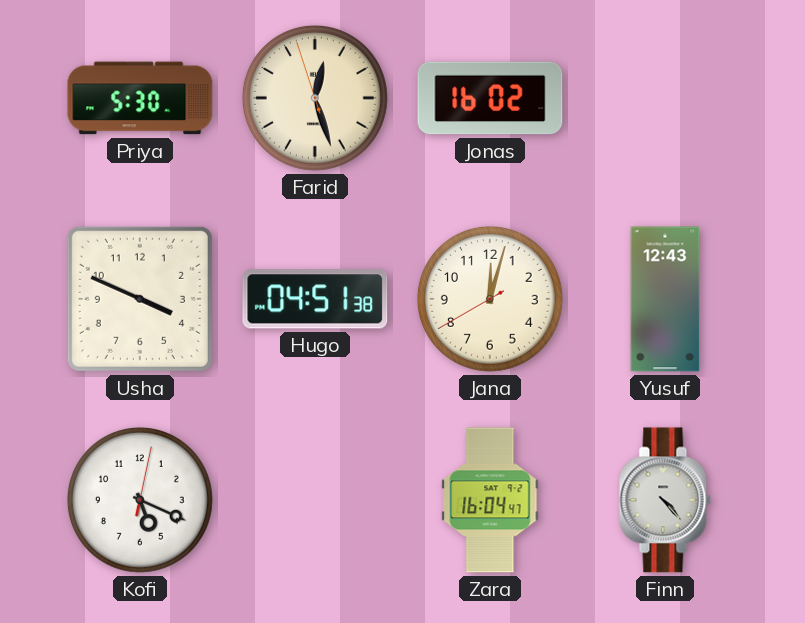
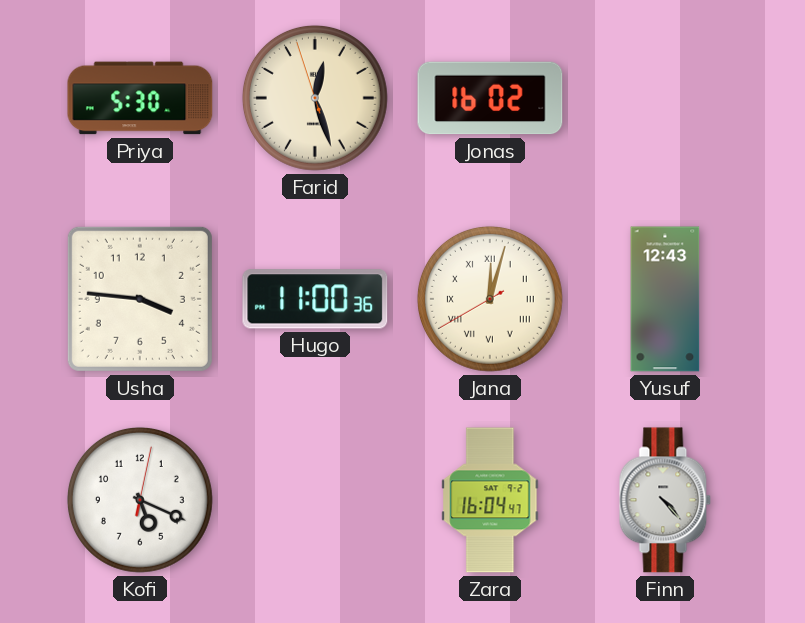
Usha: 3:49 -> 3:46 (140, 299)
Hugo: 04:51 -> 11:00 (315, 299)
Jana numerals: Arabic -> Roman (490, 299)
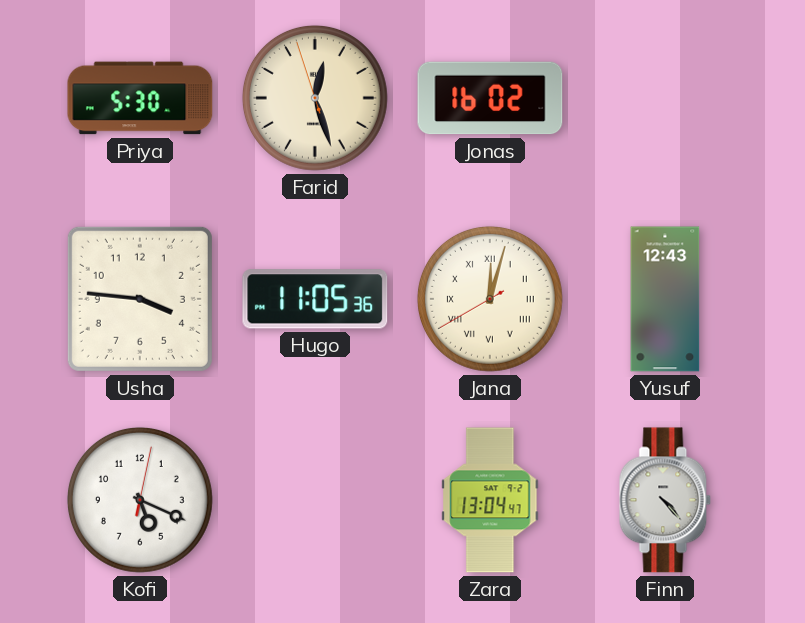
Hugo: 11:00 -> 11:05 (315, 299)
Zara: 16:04 -> 13:04 (490, 500)
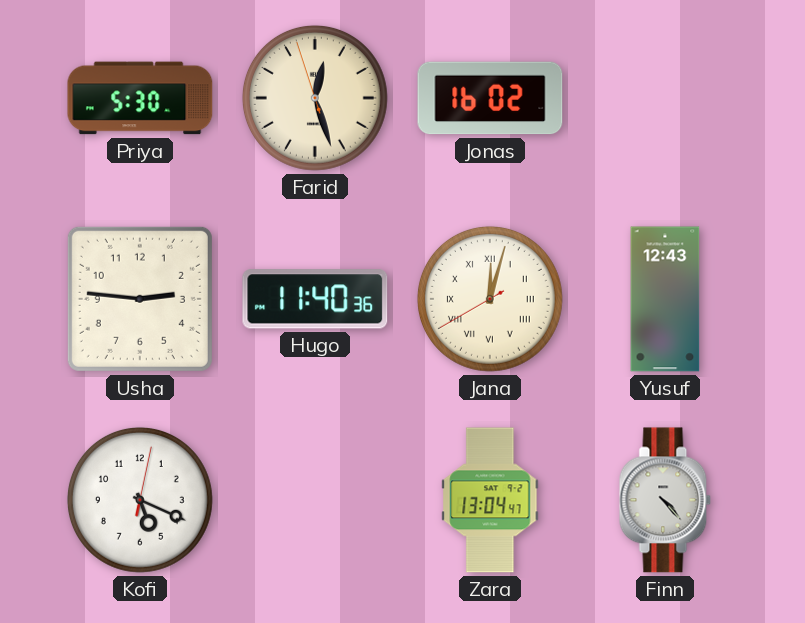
Usha: 3:46 -> 2:46 (140, 299)
Hugo: 11:05 -> 11:40 (315, 299)
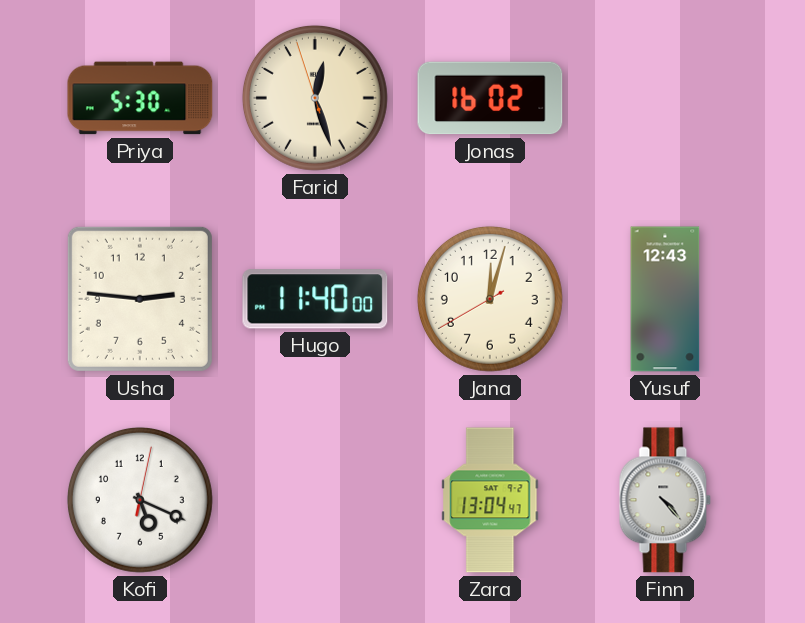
Hugo: 11:40:36 -> 11:40:00 (315, 299)
Jana numerals: Roman -> Arabic (490, 299)
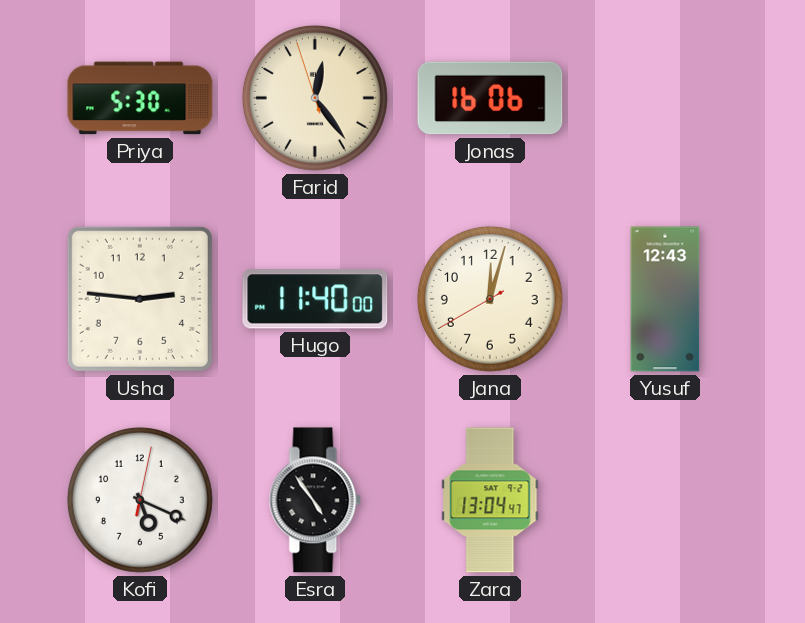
Farid: 12:26 -> 12:23 (315, 98)
Jonas: 16:02 -> 16:06 (490, 98)
Esra: none -> 4:54 (315, 500)
Finn: 4:23 -> none (665, 500)
